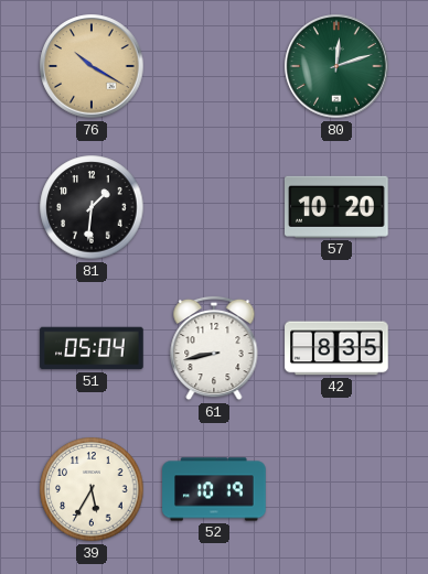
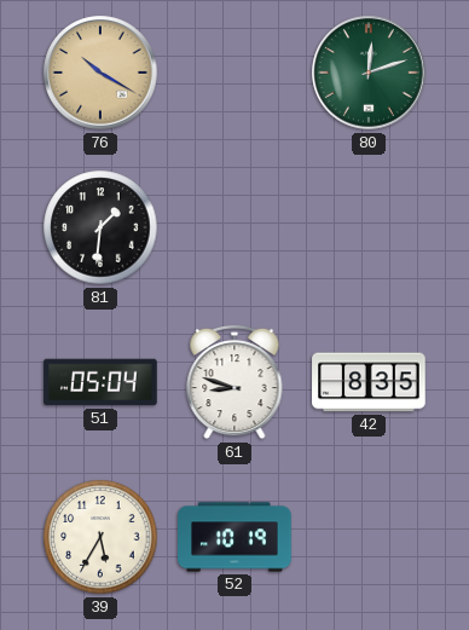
57: 10:20 -> none (338, 207)
61: 8:43 -> 8:48 (234, 382)
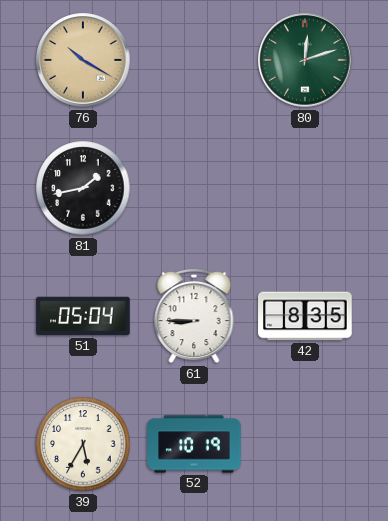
81: 1:31 -> 1:43 (83, 188)
61: 8:48 -> 8:45 (194, 316)
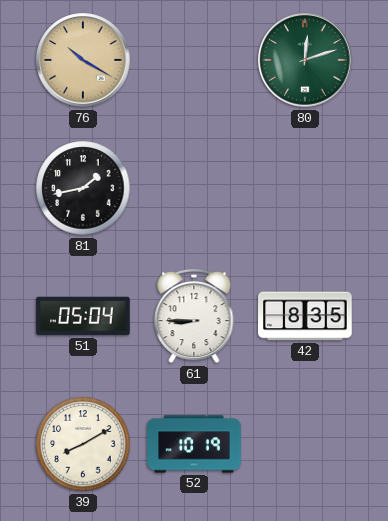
39: 5:35 -> 8:10 (83, 444)
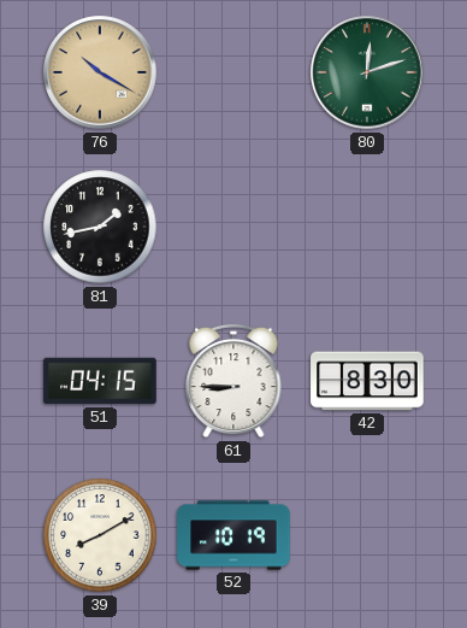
51: 05:04 -> 04:15 (100, 381)
42: 8:35 -> 8:30 (367, 381)
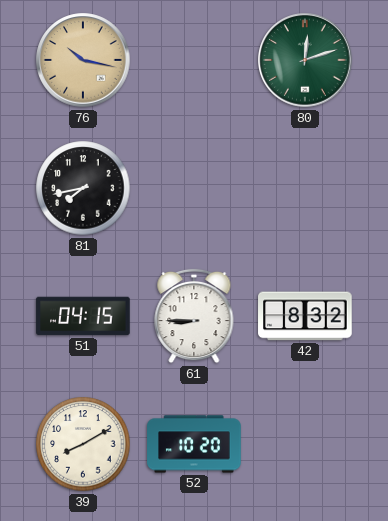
76: 10:20 -> 10:17 (83, 60)
81: 1:43 -> 7:43 (83, 188)
42: 8:30 -> 8:32 (305, 316)
52: 10:19 -> 10:20 (194, 444)
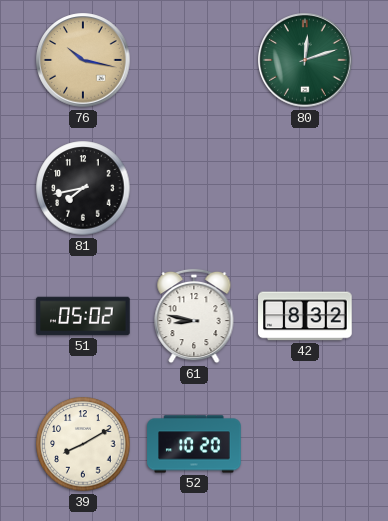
51: 04:15 -> 05:02 (83, 316)
61: 8:45 -> 8:47 (194, 316)
